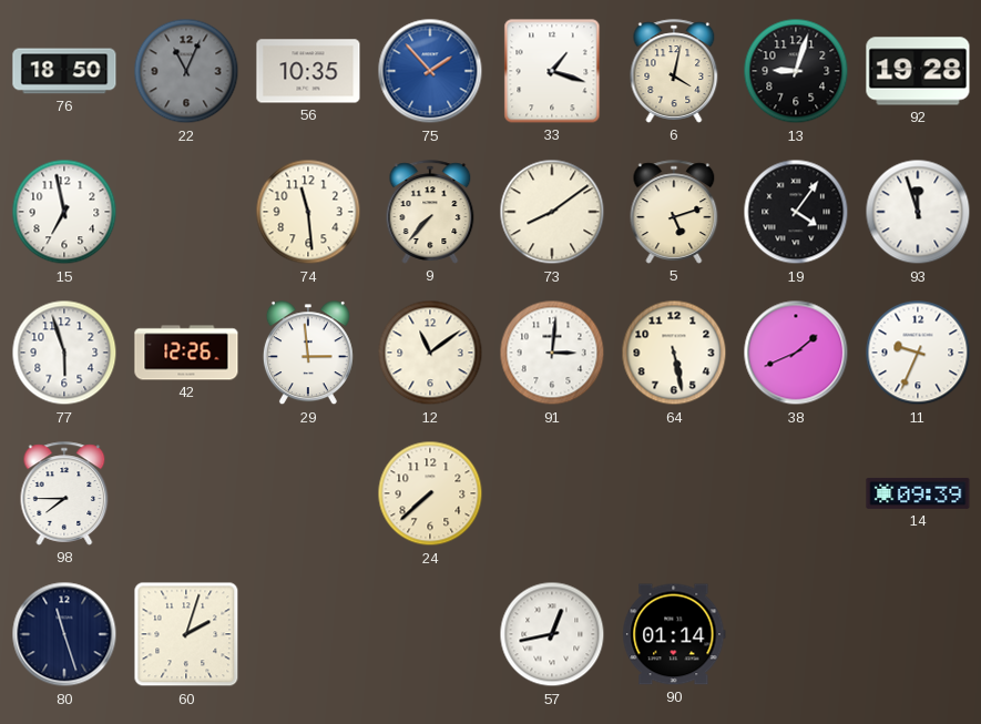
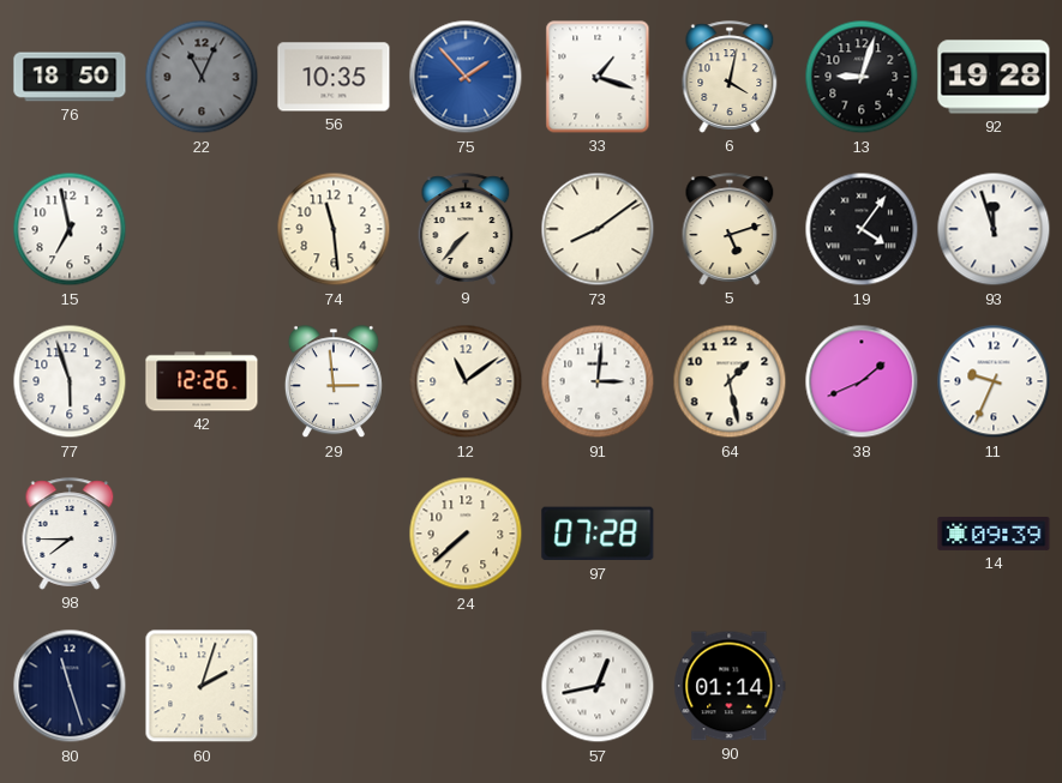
64: 5:28 -> 1:28 (730, 381)
97: none -> 07:28 (598, 534)
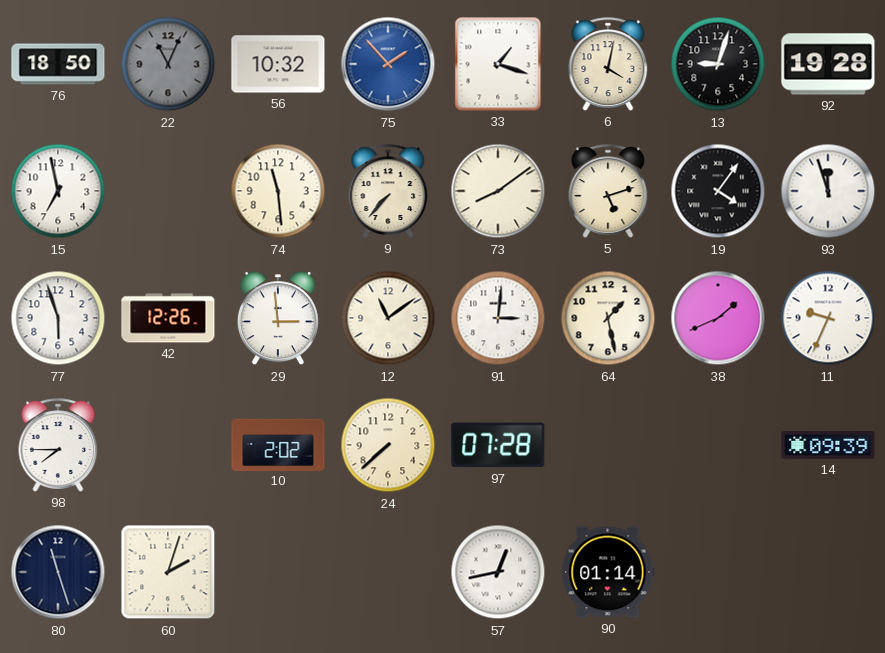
56: 10:35 -> 10:32 (278, 64)
10: none -> 2:02 (278, 444)
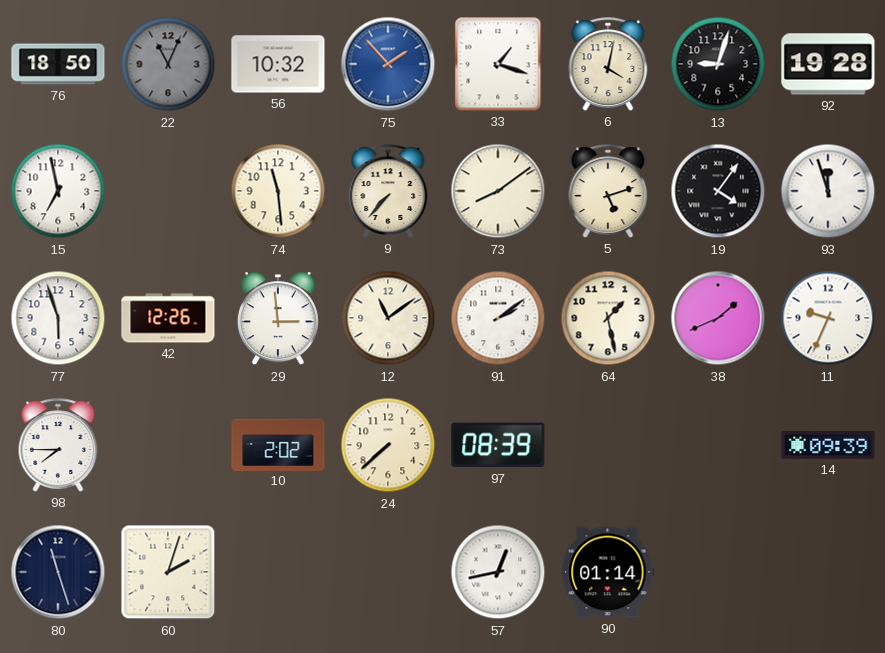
91: 3:01 -> 2:09 (498, 318)
97: 07:28 -> 08:39 (498, 445)
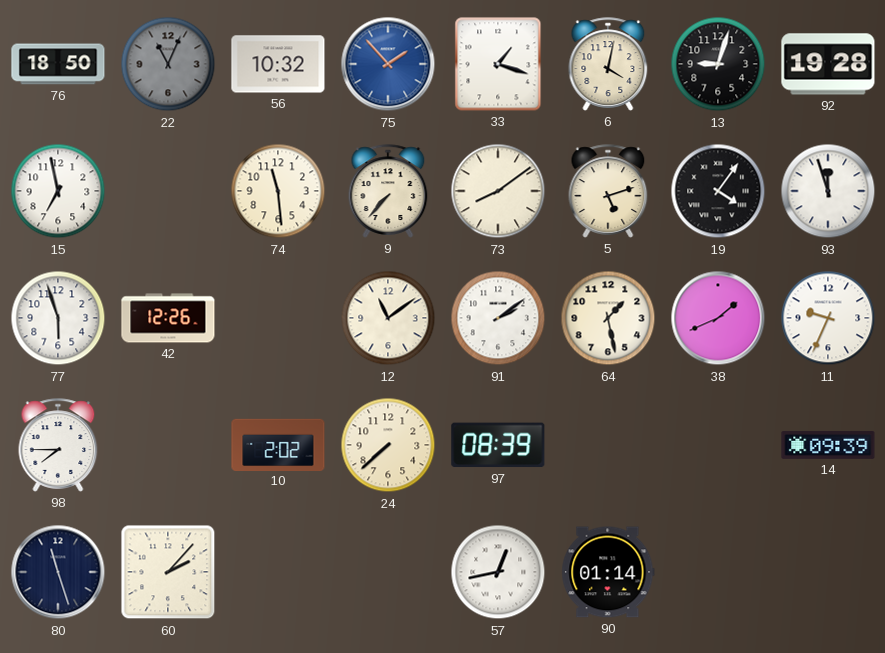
29: 2:59 -> none (278, 319)
60: 2:03 -> 2:07 (168, 572)
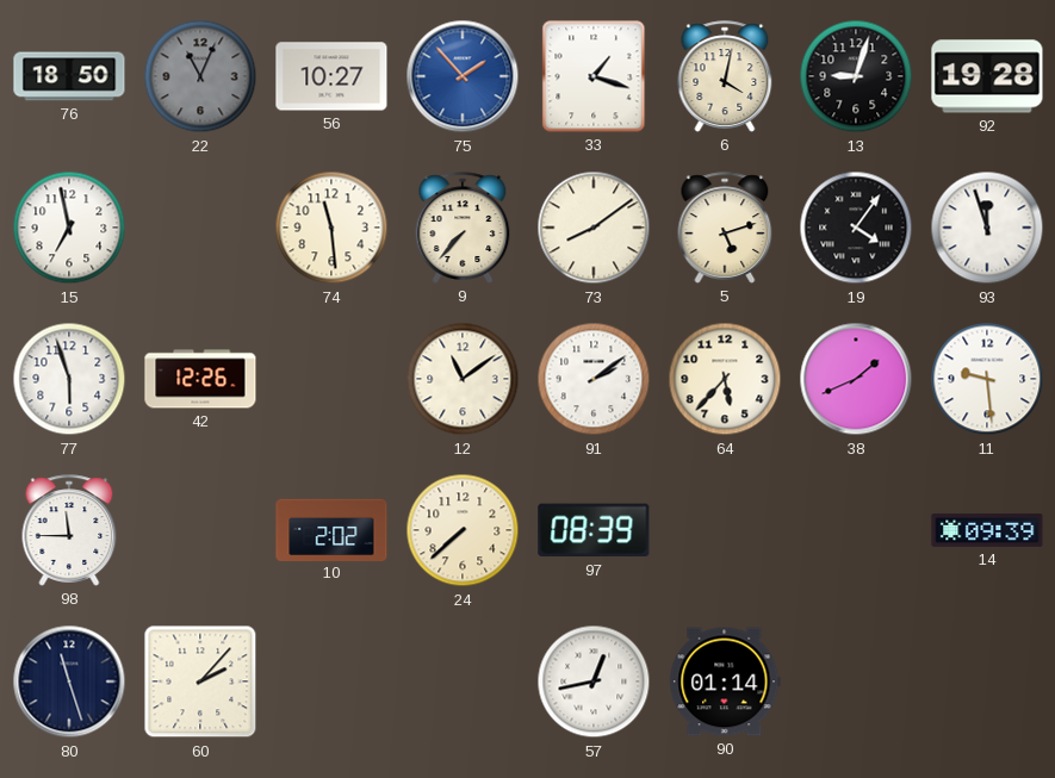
56: 10:32 -> 10:27 (331, 76)
64: 1:28 -> 5:37 (725, 379)
11: 9:34 -> 9:29 (987, 379)
98: 7:45 -> 11:45 (69, 530)
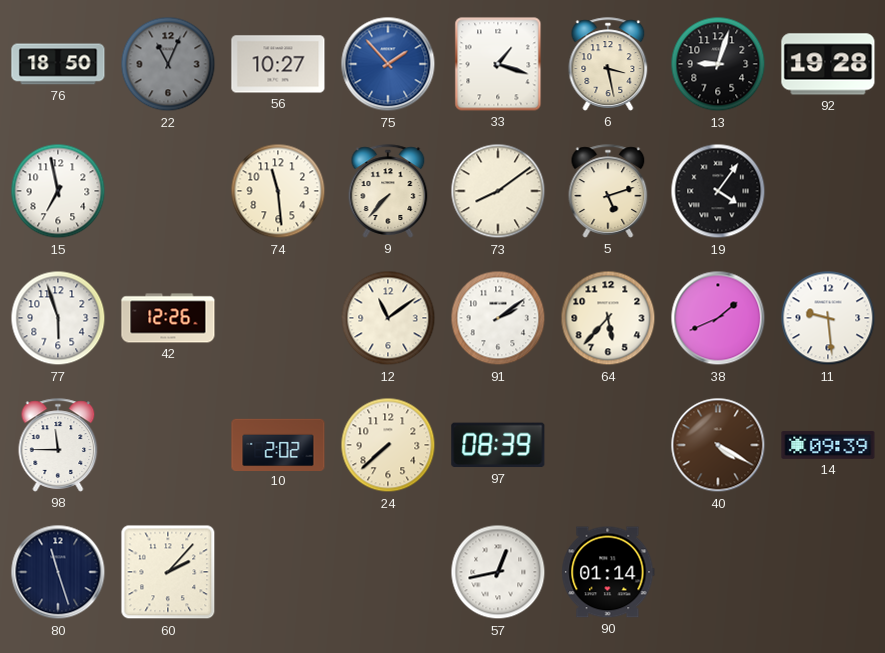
6: 4:02 -> 3:28 (608, 64)
93: 11:57 -> none (987, 228)
40: none -> 4:20 (718, 445)
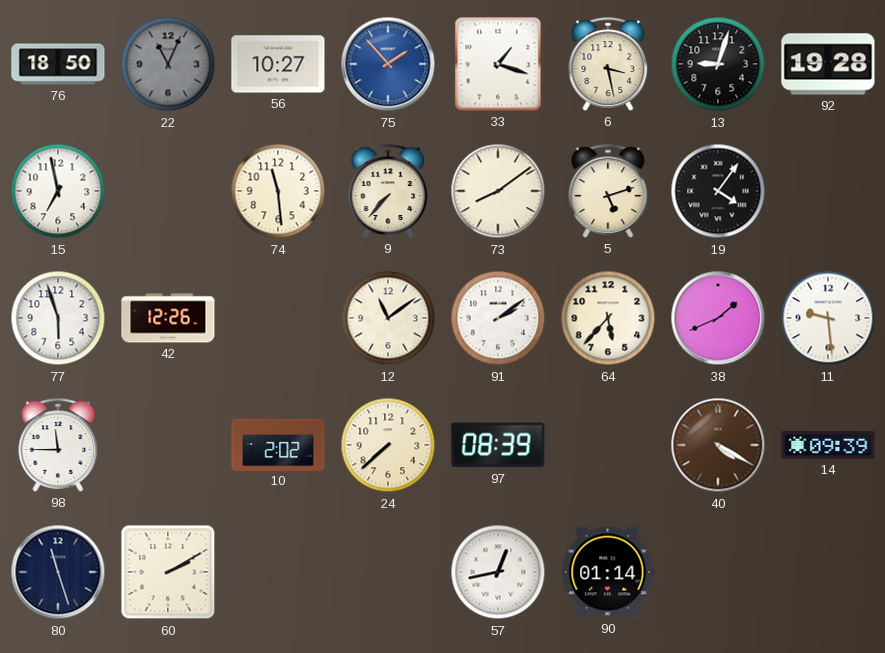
60: 2:07 -> 2:10 (168, 572)
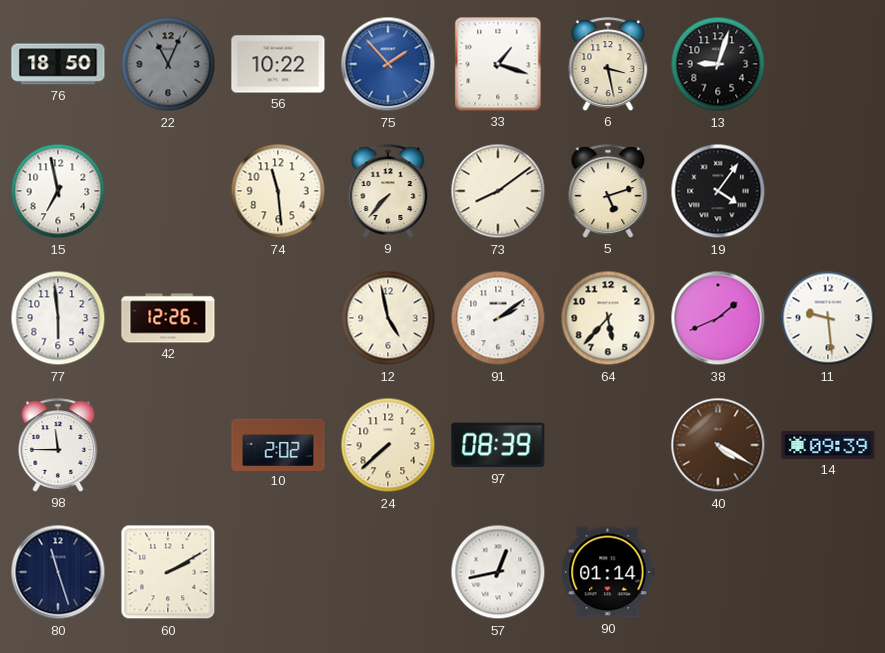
56: 10:27 -> 10:22 (278, 64)
92: 19:28 -> none (828, 64)
77: 5:57 -> 5:59 (58, 318)
12: 11:09 -> 4:58 (388, 318)
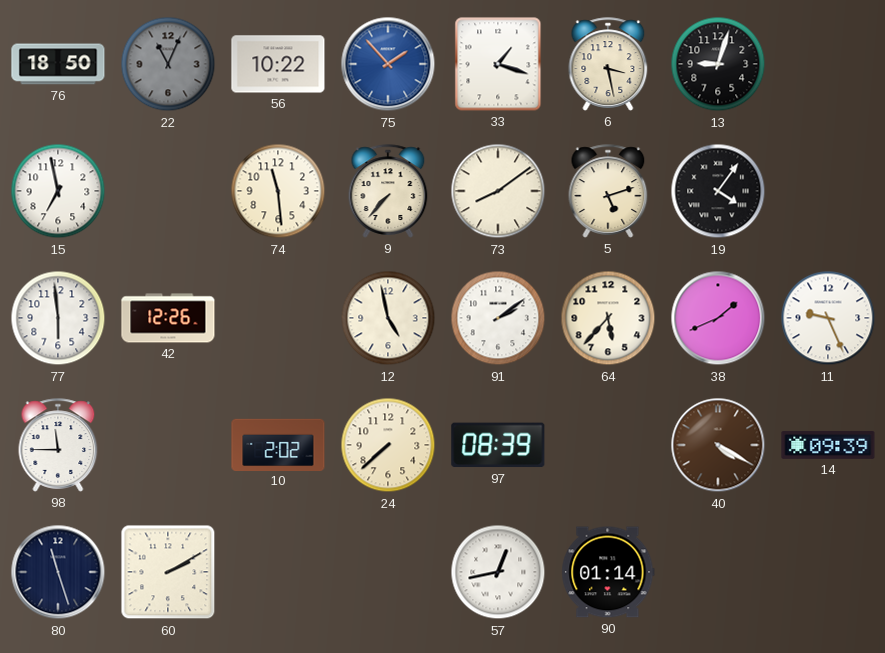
11: 9:29 -> 9:26 (828, 318)
